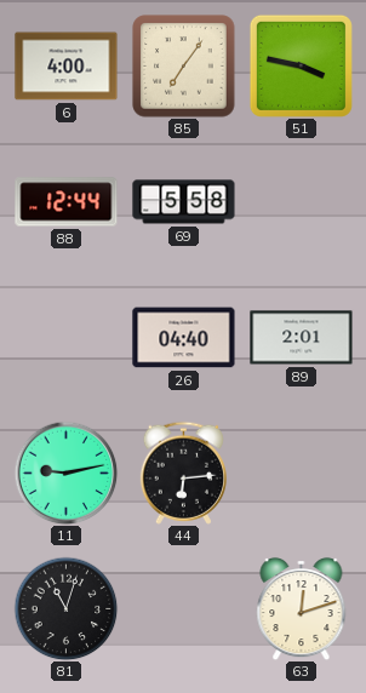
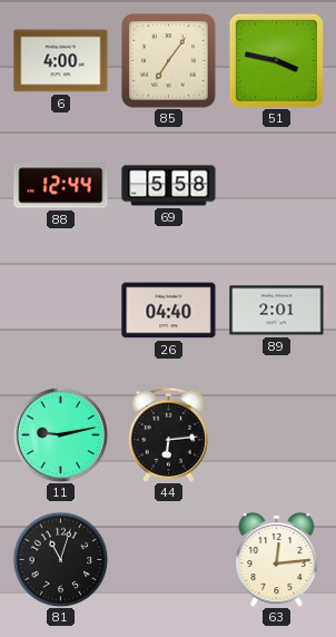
63: 12:12 -> 12:14 (277, 559)
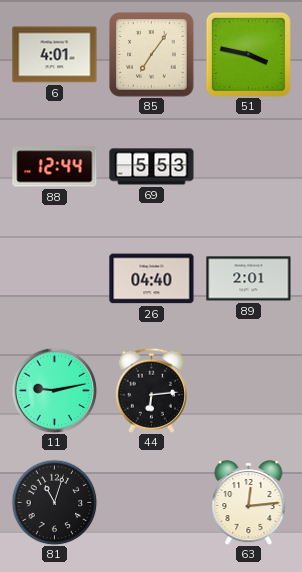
6: 4:00 -> 4:01 (55, 55)
69: 5:58 -> 5:53 (152, 167)
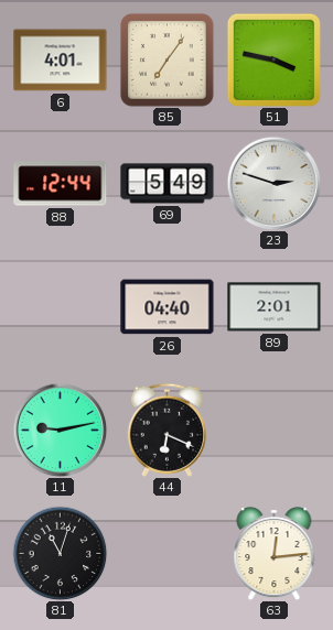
69: 5:53 -> 5:49 (168, 184)
23: none -> 2:48 (273, 183)
44: 6:14 -> 6:19 (166, 430)
